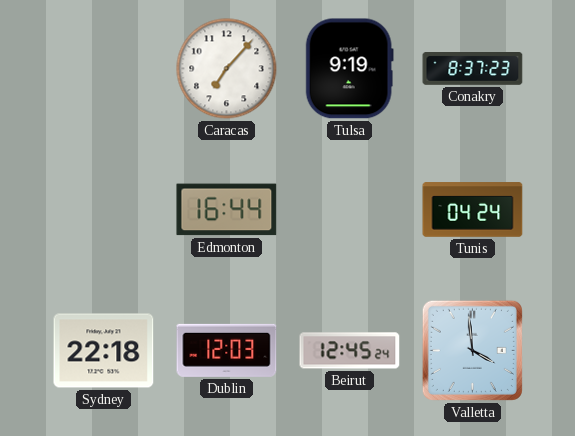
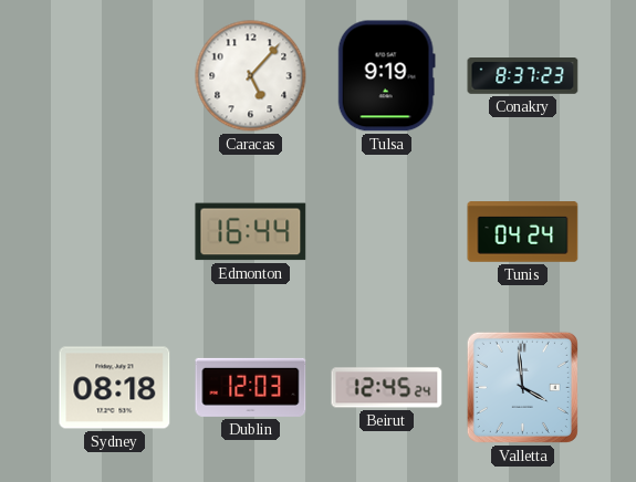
Caracas: 7:07 -> 5:07 (251, 76)
Sydney: 22:18 -> 08:18 (115, 388)
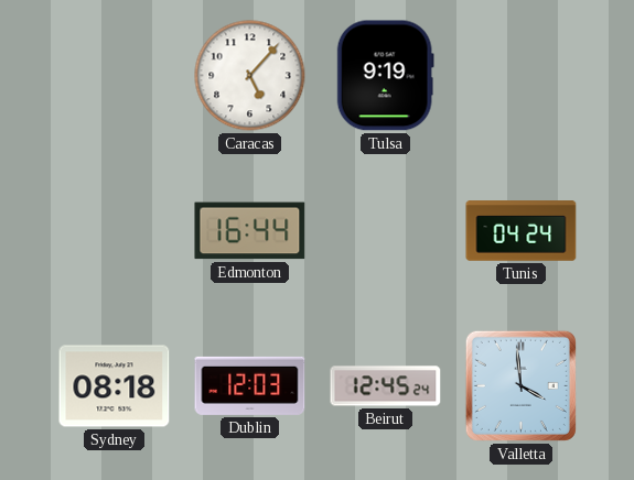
Conakry: 8:37 -> none (523, 76)
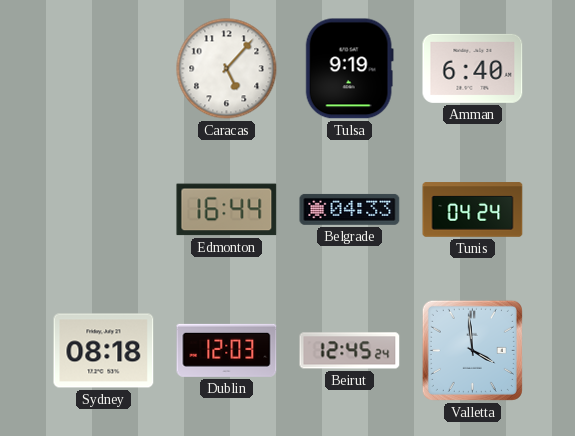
Amman: none -> 6:40 (473, 68)
Belgrade: none -> 04:33 (350, 209)
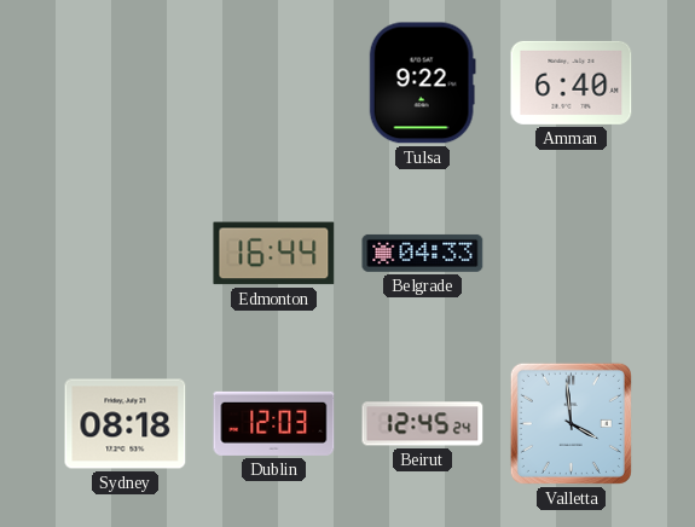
Caracas: 5:07 -> none (227, 69)
Tulsa: 9:19 -> 9:22 (422, 83)
Tunis: 04:24 -> none (473, 210)
